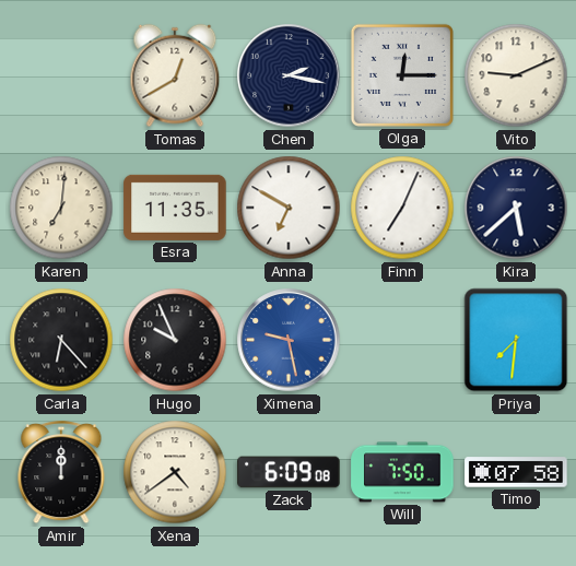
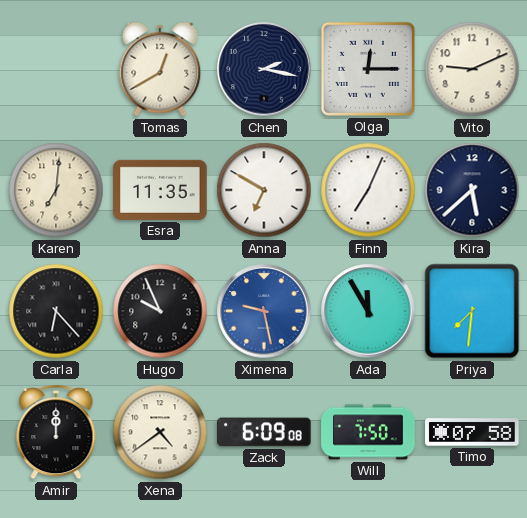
Ada: none -> 11:55 (368, 311)
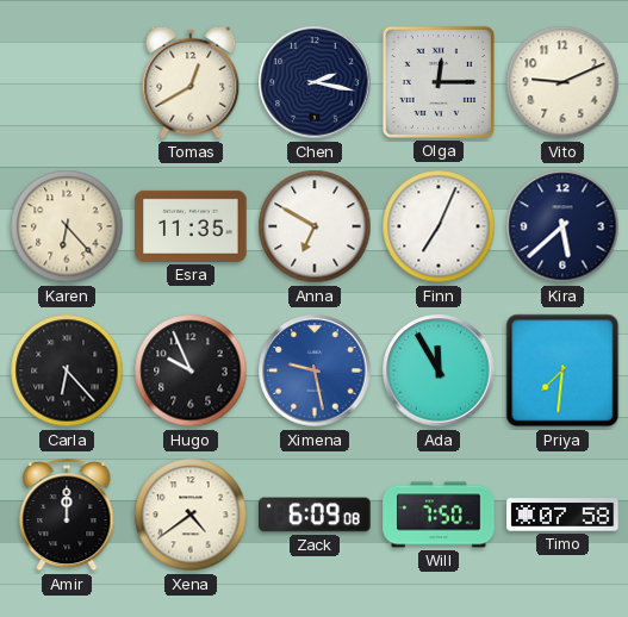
Karen: 7:01 -> 6:23 (67, 226)
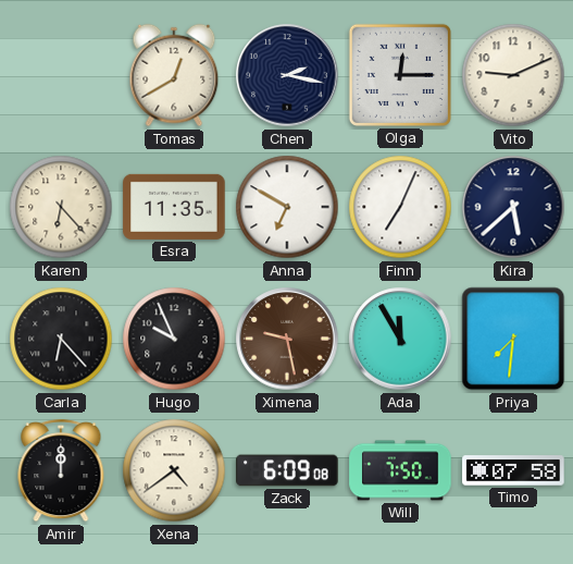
Ximena dial: blue -> brown (287, 339)
